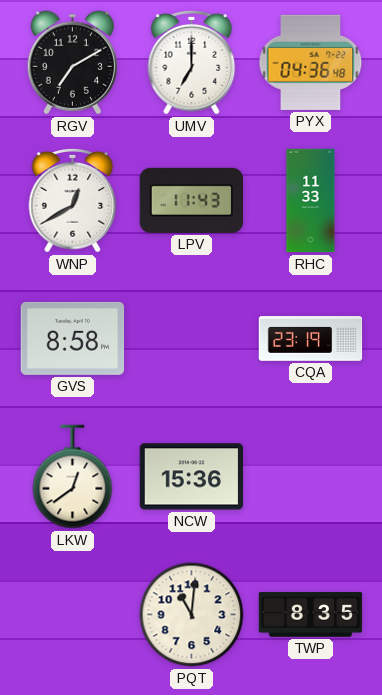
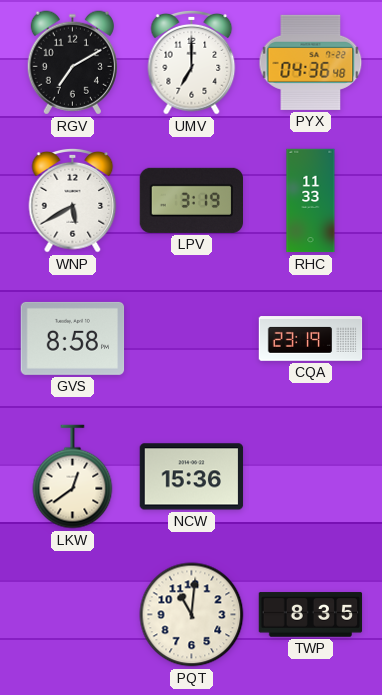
WNP: 12:40 -> 5:40 (73, 200)
LPV: 11:43 -> 3:19 (191, 200)
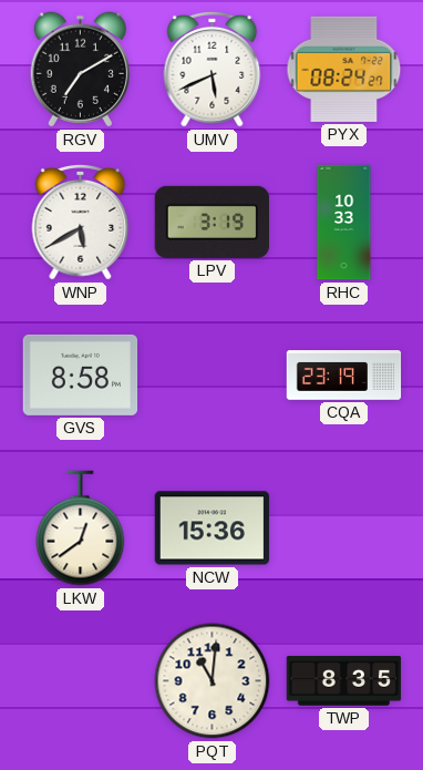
UMV: 7:00 -> 5:41 (213, 69)
PYX: 04:36 -> 08:24 (344, 69)
RHC: 11:33 -> 10:33 (344, 223)
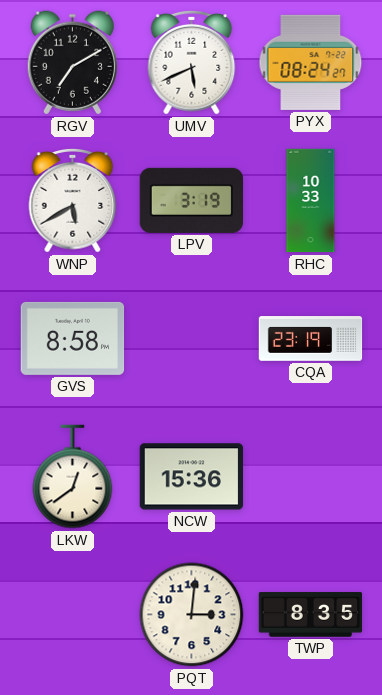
PQT: 11:01 -> 3:01 (192, 615)
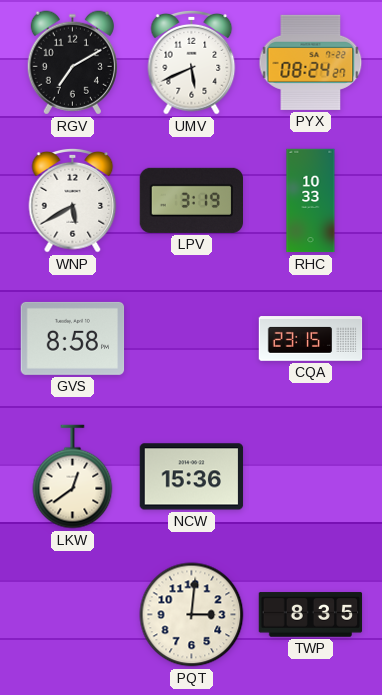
CQA: 23:19 -> 23:15 (311, 339)
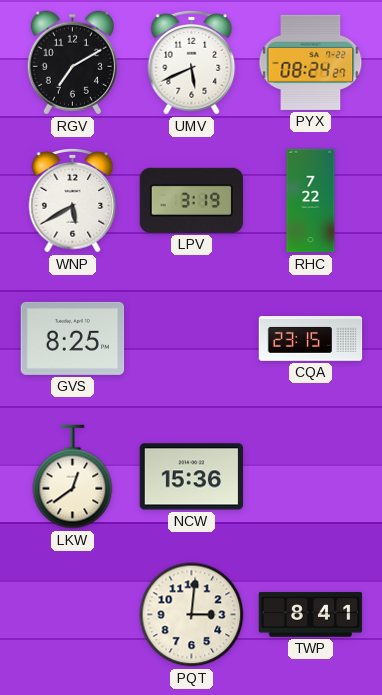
RHC: 10:33 -> 7:22 (311, 201)
GVS: 8:58 -> 8:25 (73, 338)
TWP: 8:35 -> 8:41 (311, 615)
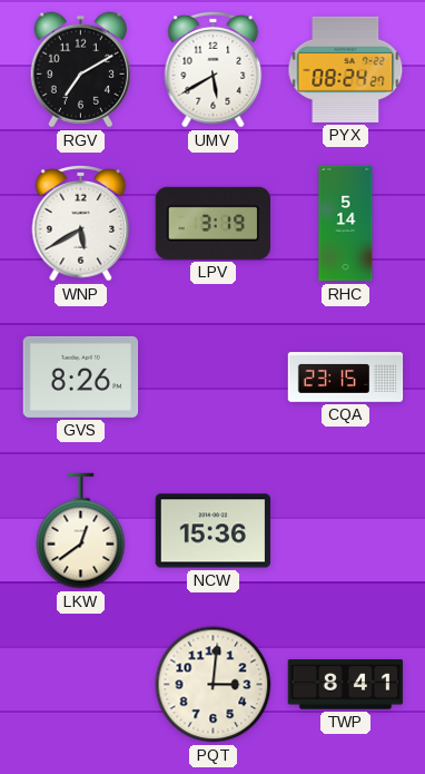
UMV: 5:41 -> 5:40 (214, 69)
RHC: 7:22 -> 5:14 (346, 224)
GVS: 8:25 -> 8:26 (81, 376)
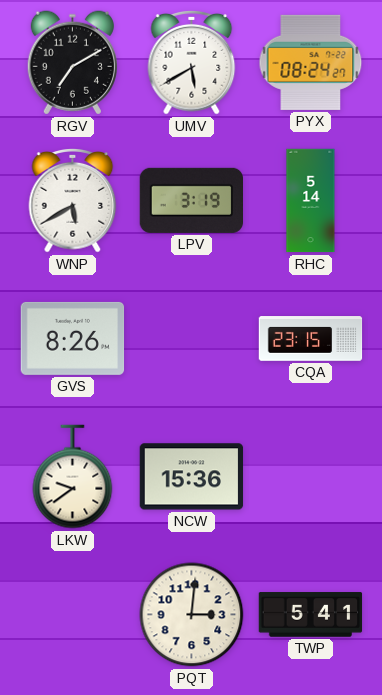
LKW: 12:39 -> 9:39 (73, 477)
TWP: 8:41 -> 5:41 (311, 615)
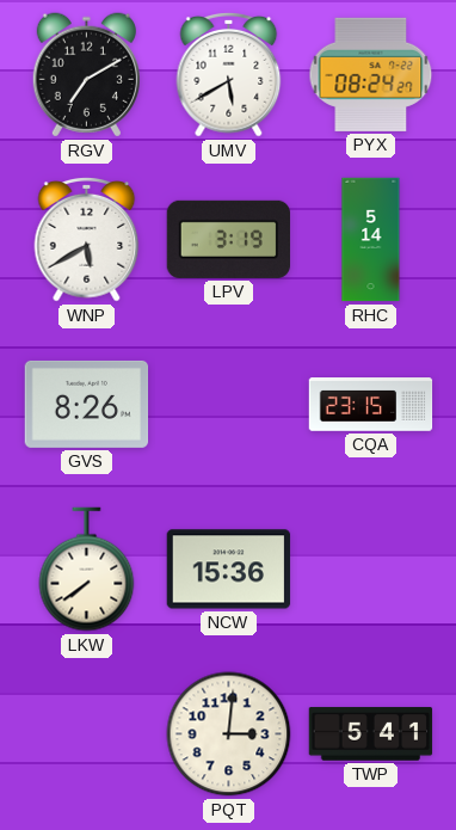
LKW: 9:39 -> 7:39 (87, 570)
